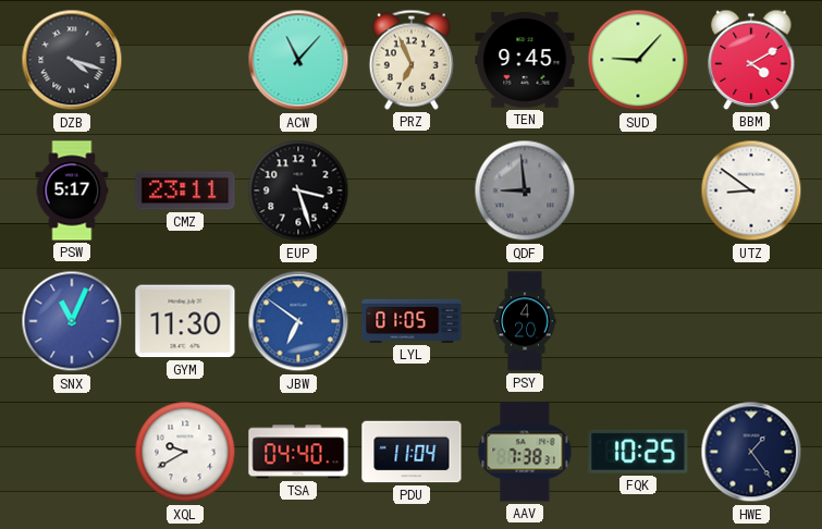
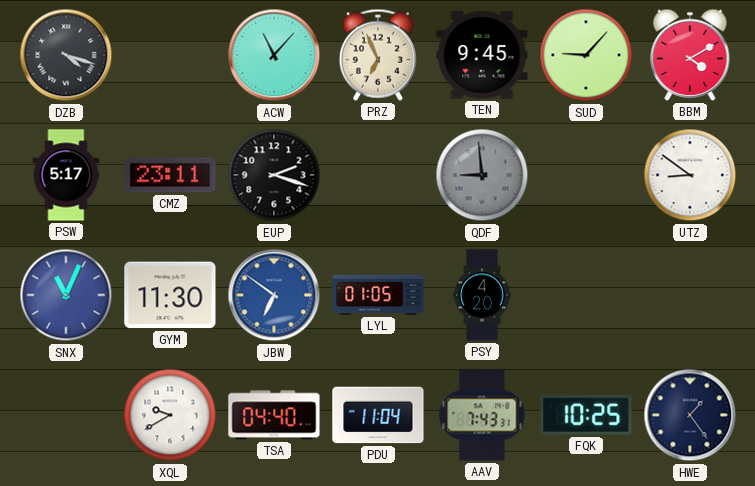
EUP: 3:27 -> 2:18 (274, 175)
AAV: 7:38 -> 7:43 (482, 415)
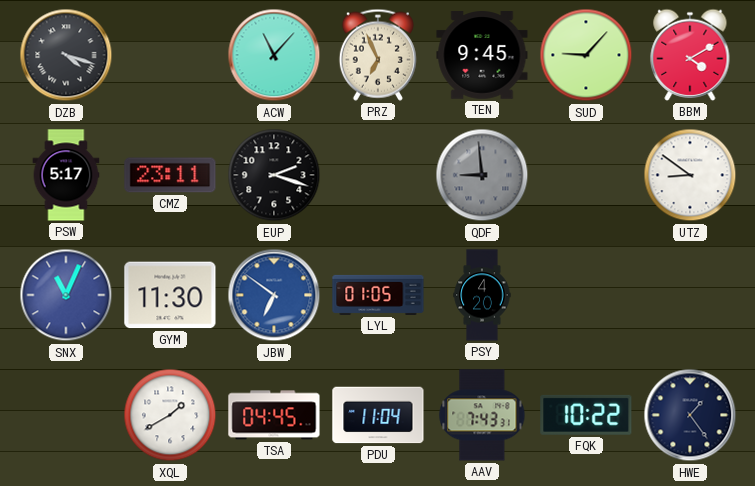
XQL: 9:40 -> 1:40 (170, 415)
TSA: 04:40 -> 04:45 (274, 415)
FQK: 10:25 -> 10:22 (586, 415)
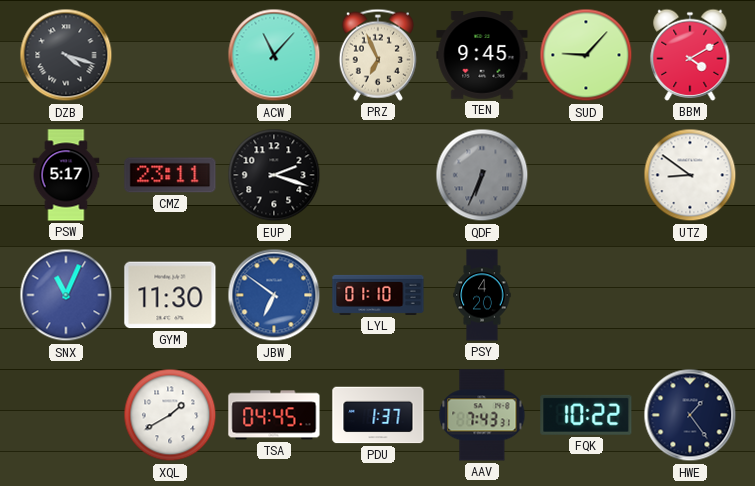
QDF: 8:59 -> 6:34 (482, 175)
LYL: 01:05 -> 01:10 (378, 295)
PDU: 11:04 -> 1:37 (378, 415)
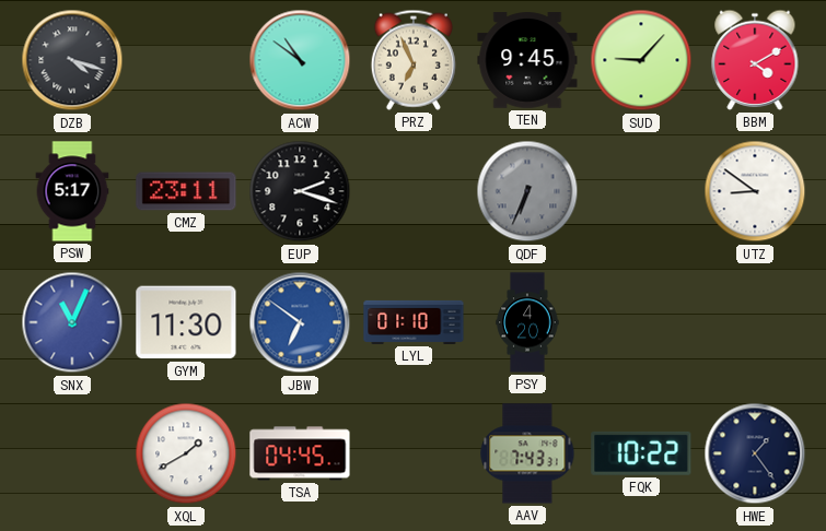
ACW: 11:07 -> 10:51 (300, 60)
PDU: 1:37 -> none (378, 415)
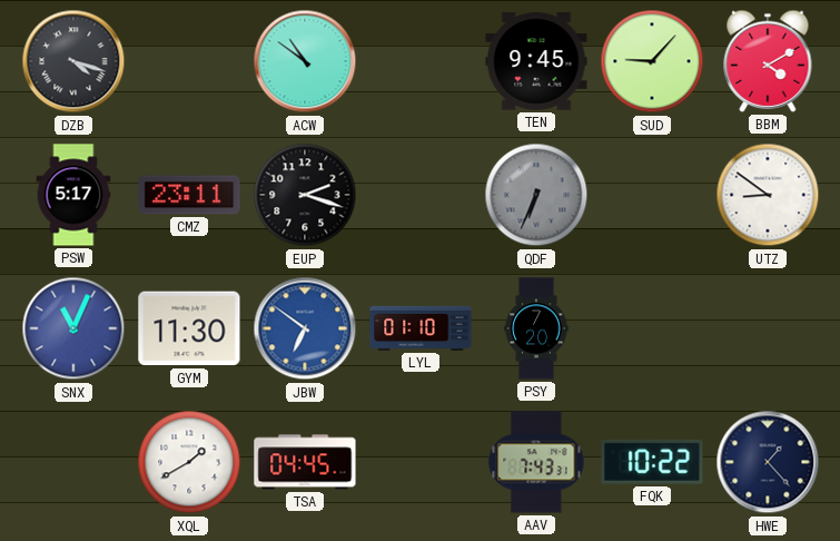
PRZ: 6:56 -> none (414, 60)
PSY: 4:20 -> 7:20 (536, 328)
HWE: 1:24 -> 1:23 (768, 462)
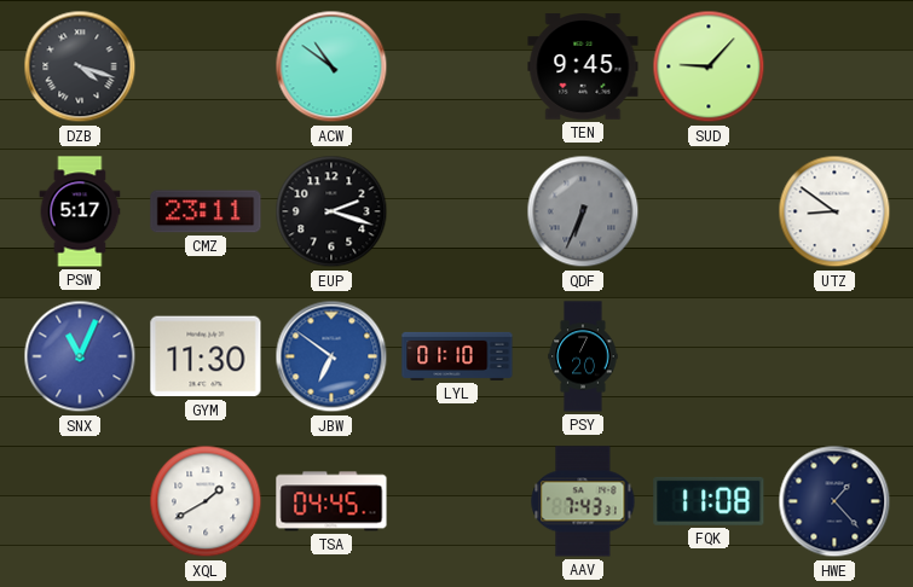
BBM: 4:10 -> none (768, 61)
FQK: 10:22 -> 11:08 (709, 501)
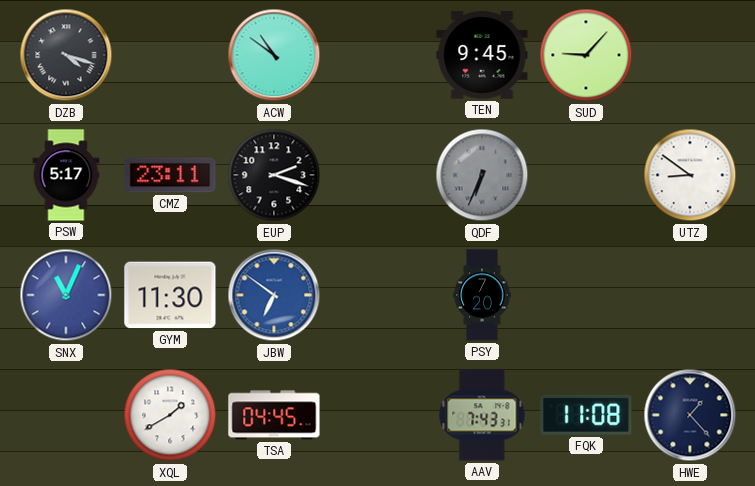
LYL: 01:10 -> none (457, 356)
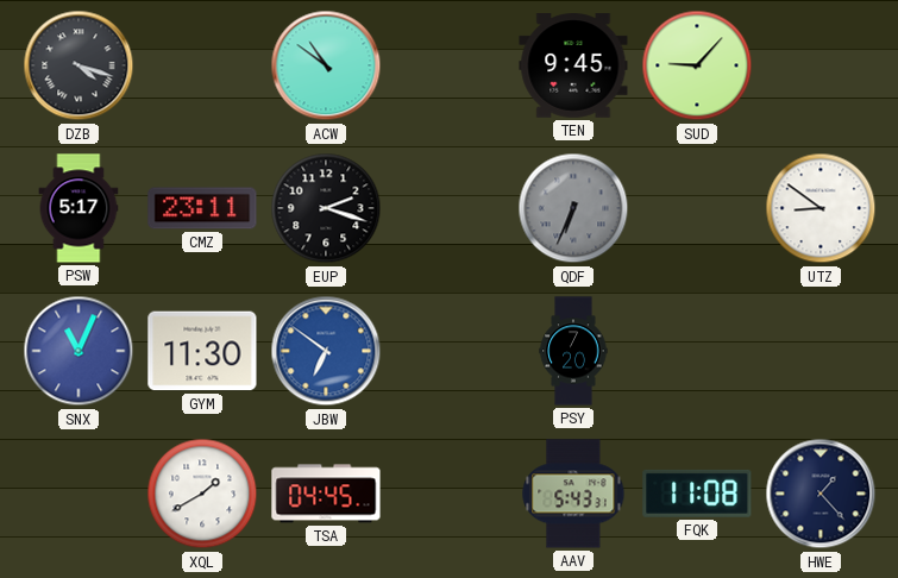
AAV: 7:43 -> 5:43 (573, 494)
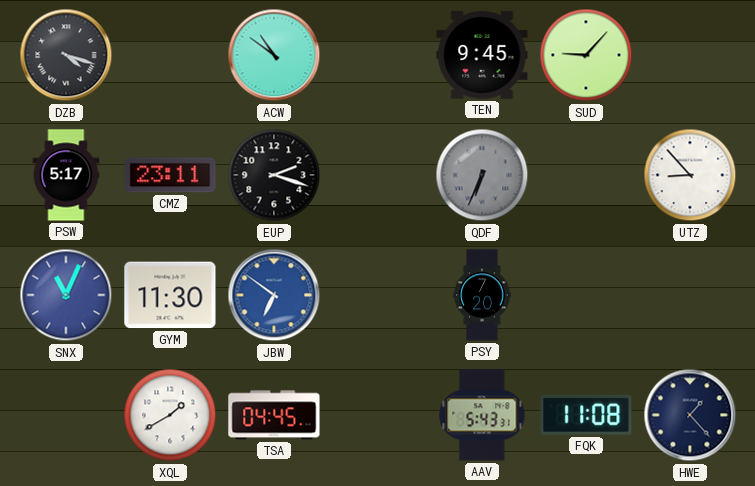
UTZ: 8:51 -> 8:53 (690, 175)
